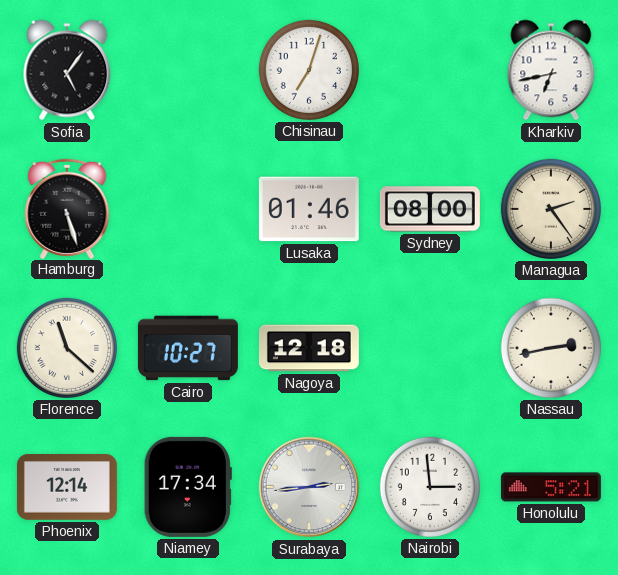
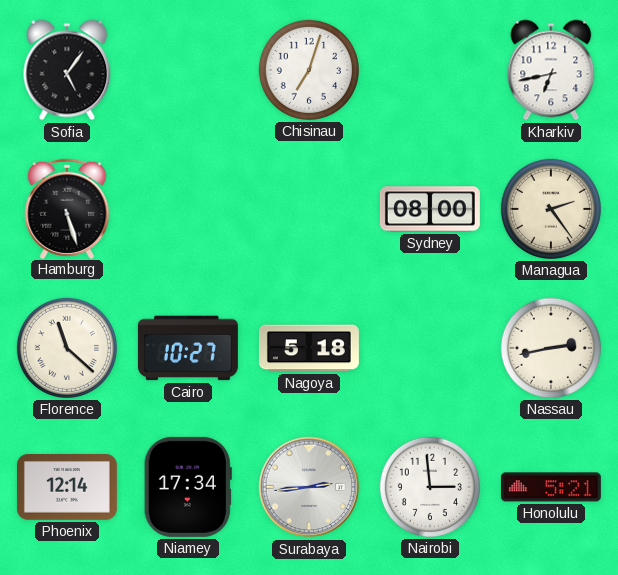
Lusaka: 01:46 -> none (309, 209)
Nagoya: 12:18 -> 5:18 (309, 348)
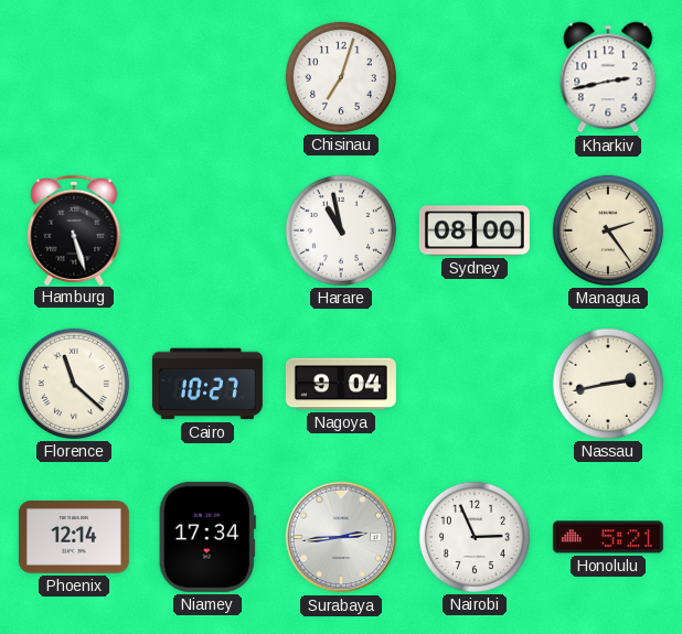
Sofia: 5:06 -> none (67, 70)
Kharkiv: 6:43 -> 2:43 (608, 77)
Harare: none -> 10:58 (341, 230)
Nagoya: 5:18 -> 9:04 (341, 384)
Nairobi: 2:59 -> 2:56 (475, 537)
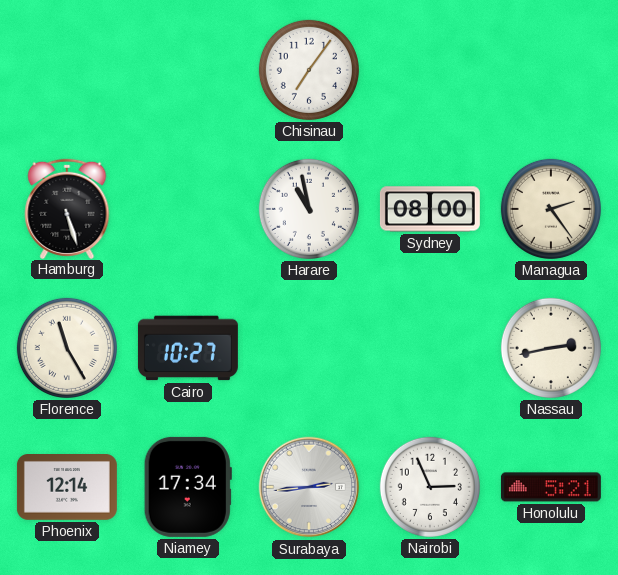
Chisinau: 7:03 -> 7:06 (309, 70)
Kharkiv: 2:43 -> none (608, 77)
Florence: 11:22 -> 11:25 (67, 348)
Nagoya: 9:04 -> none (341, 384)
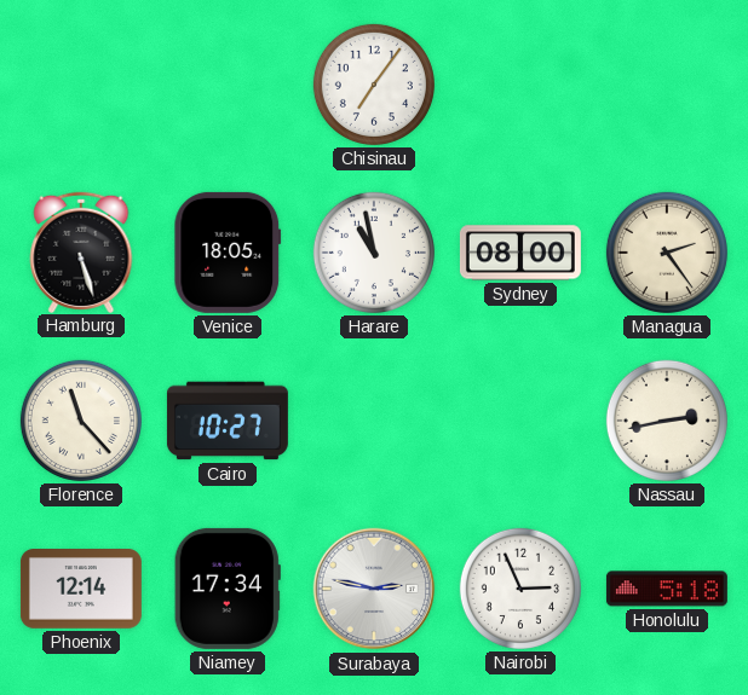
Venice: none -> 18:05 (228, 253)
Florence: 11:25 -> 11:23 (81, 421)
Surabaya: 2:44 -> 2:47 (374, 589)
Honolulu: 5:21 -> 5:18 (667, 589)
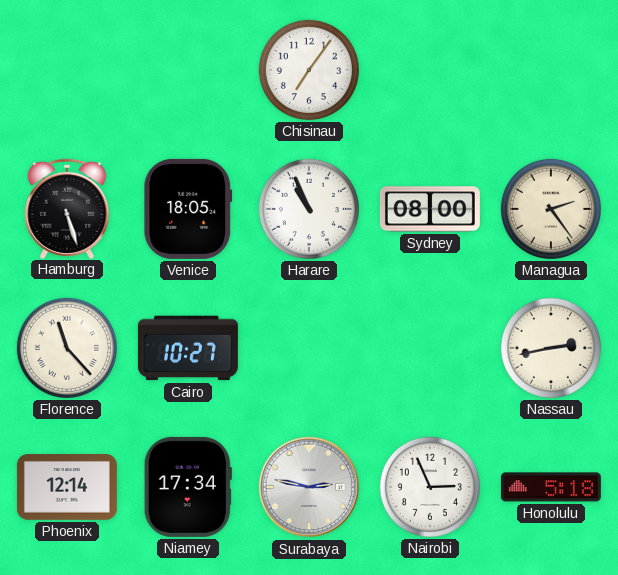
Harare: 10:58 -> 10:56 (309, 209)
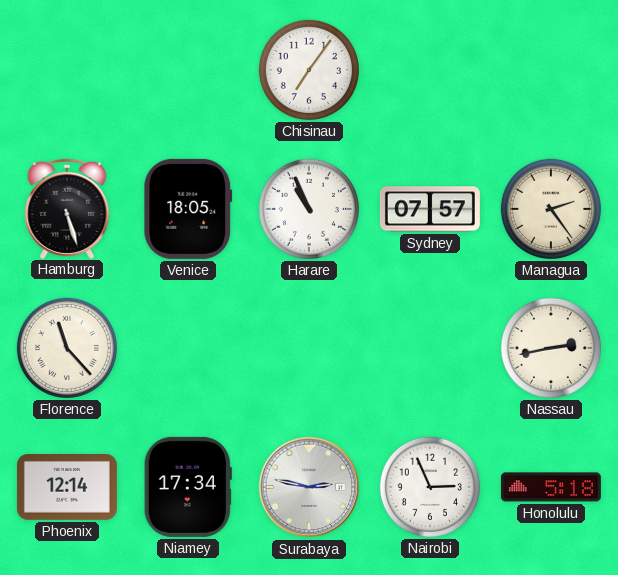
Sydney: 08:00 -> 07:57 (430, 209)
Cairo: 10:27 -> none (188, 348)
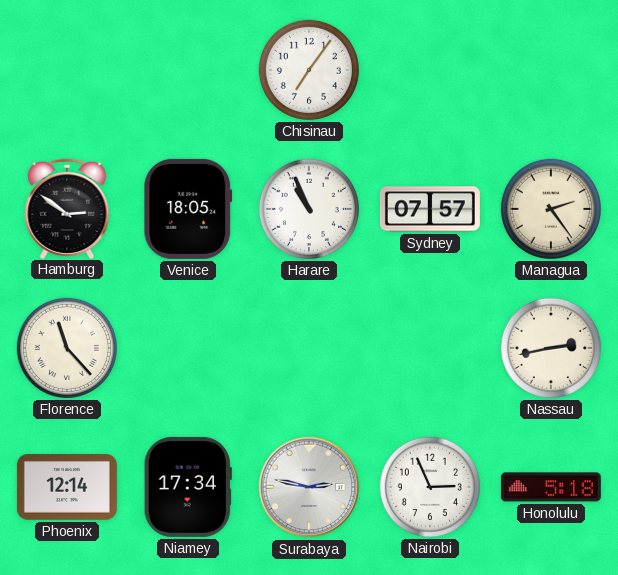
Hamburg: 5:27 -> 2:51 (67, 208)
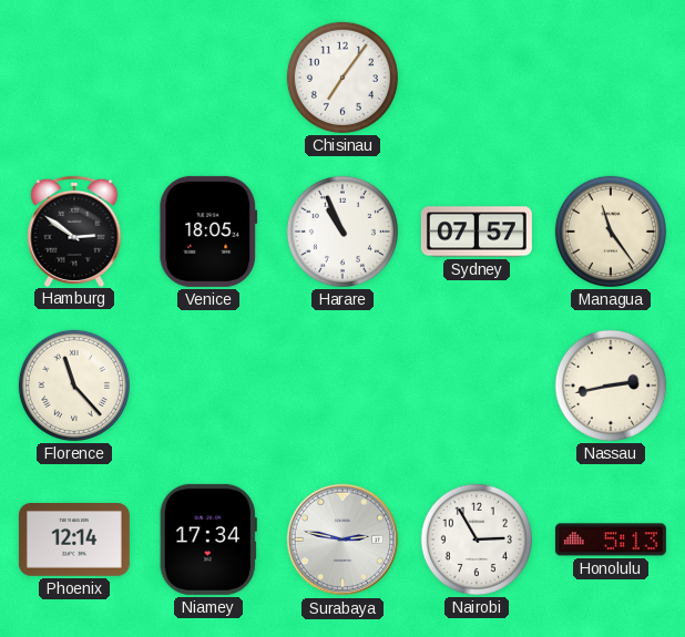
Managua: 2:24 -> 11:24 (611, 232)
Nairobi: 2:56 -> 2:55 (477, 540)
Honolulu: 5:18 -> 5:13 (611, 540)
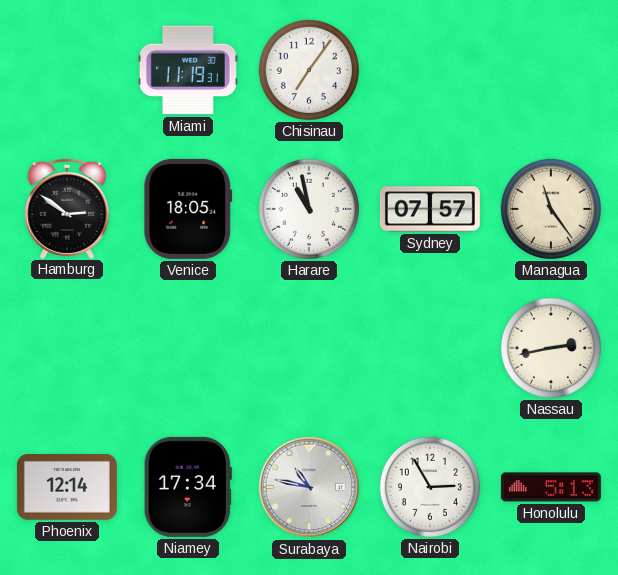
Miami: none -> 11:19 (188, 70)
Harare: 10:56 -> 10:58 (309, 209)
Florence: 11:23 -> none (74, 386)
Surabaya: 2:47 -> 10:47 (309, 487)
